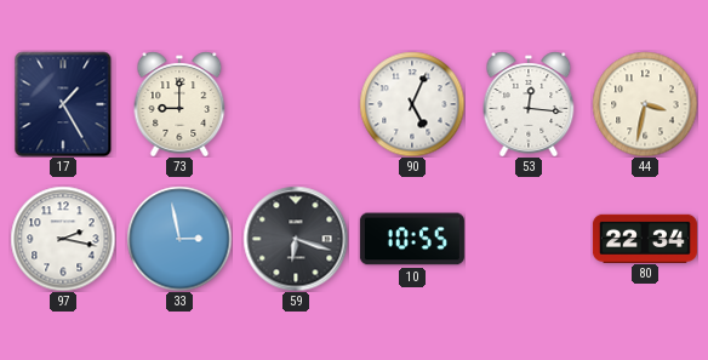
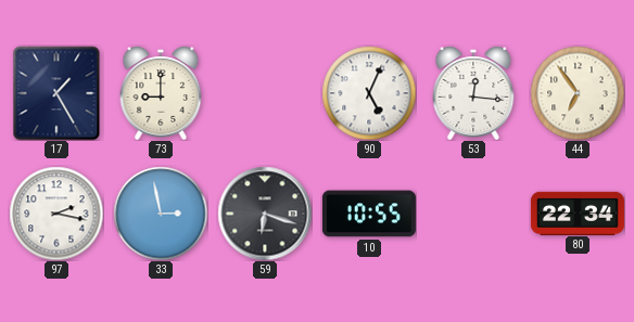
44: 3:32 -> 6:54 (578, 93)
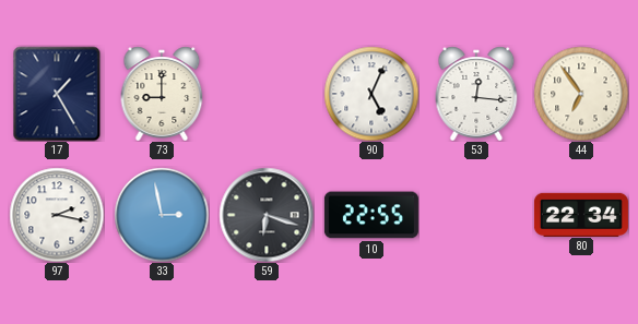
10: 10:55 -> 22:55 (371, 215)
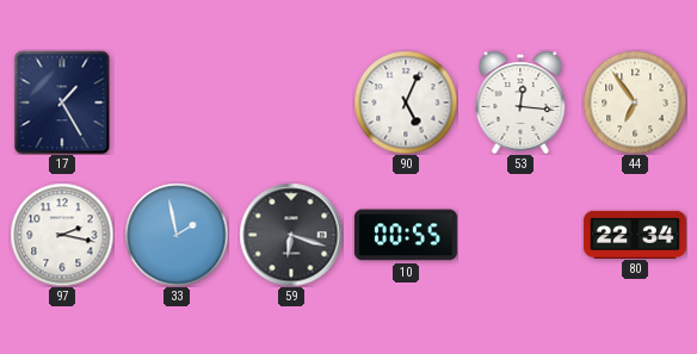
73: 9:00 -> none (162, 94)
33: 2:58 -> 1:58 (177, 235)
10: 22:55 -> 00:55 (406, 235)
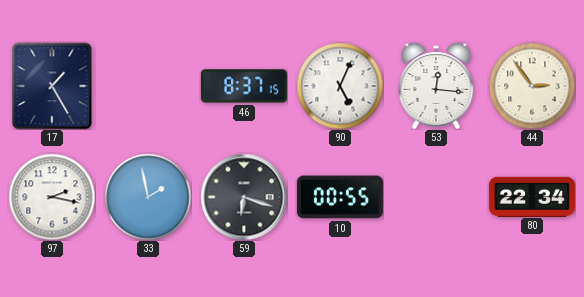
46: none -> 8:37 (244, 86)
44: 6:54 -> 2:54 (532, 86)
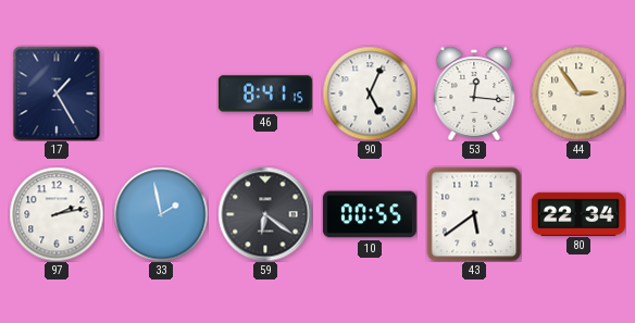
46: 8:37 -> 8:41 (265, 94)
97: 2:17 -> 2:13 (57, 214)
59: 6:18 -> 6:21 (265, 214)
43: none -> 5:39 (474, 214)
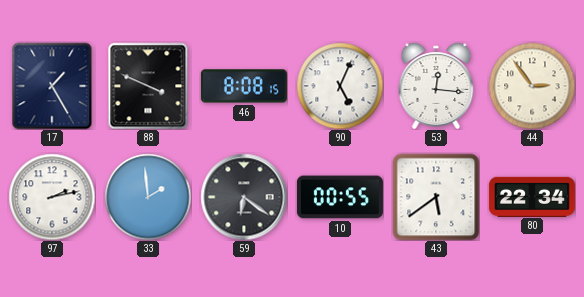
88: none -> 3:49 (148, 86)
46: 8:41 -> 8:08 (244, 86)
33: 1:58 -> 1:59 (148, 197)
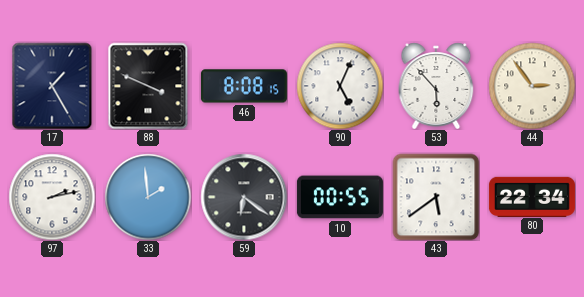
53: 12:16 -> 5:53 (436, 86)
